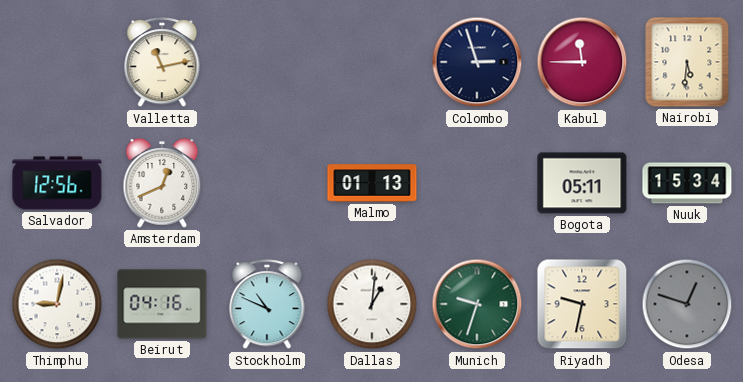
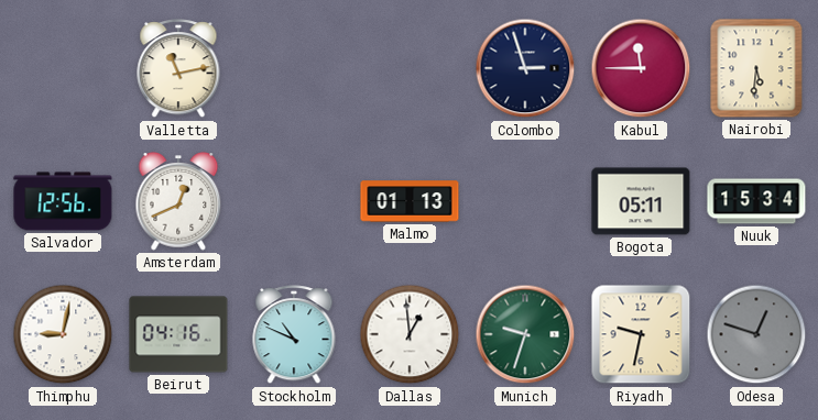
Dallas: 1:01 -> 12:59 (410, 334)
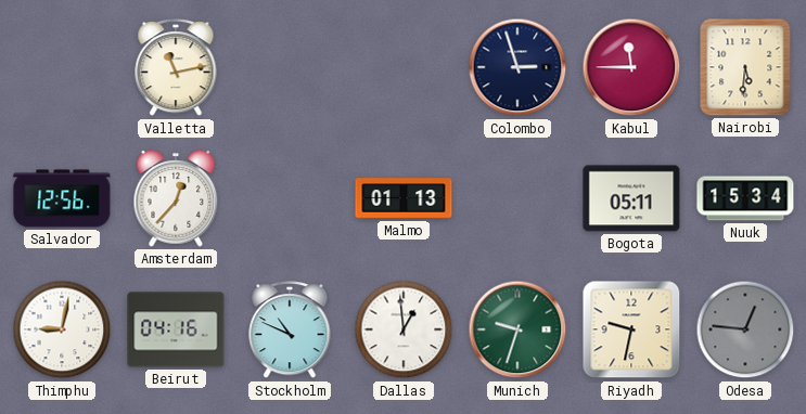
Amsterdam: 12:41 -> 12:37 (176, 198)
Odesa: 12:48 -> 12:46 (745, 329)
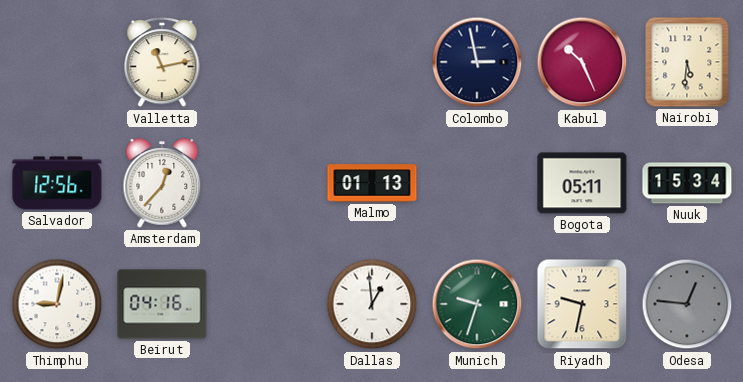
Colombo: 2:57 -> 2:58 (477, 62)
Kabul: 11:45 -> 10:26 (582, 62)
Stockholm: 10:49 -> none (290, 331)
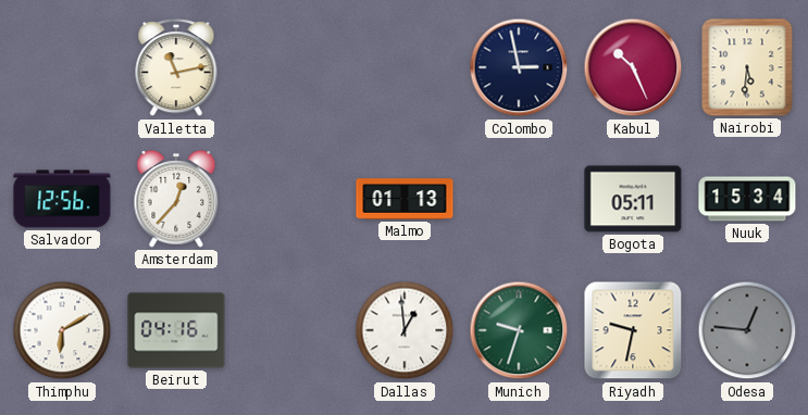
Thimphu: 9:02 -> 6:10 (62, 330)
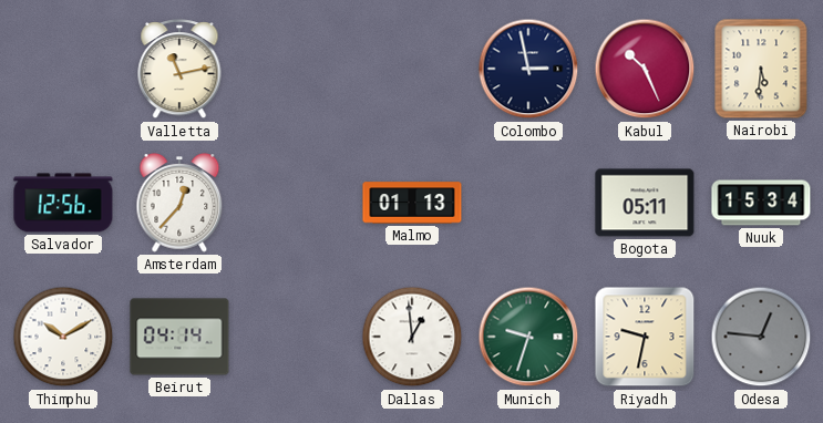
Thimphu: 6:10 -> 10:10 (63, 337)
Beirut: 04:16 -> 04:14 (179, 337)
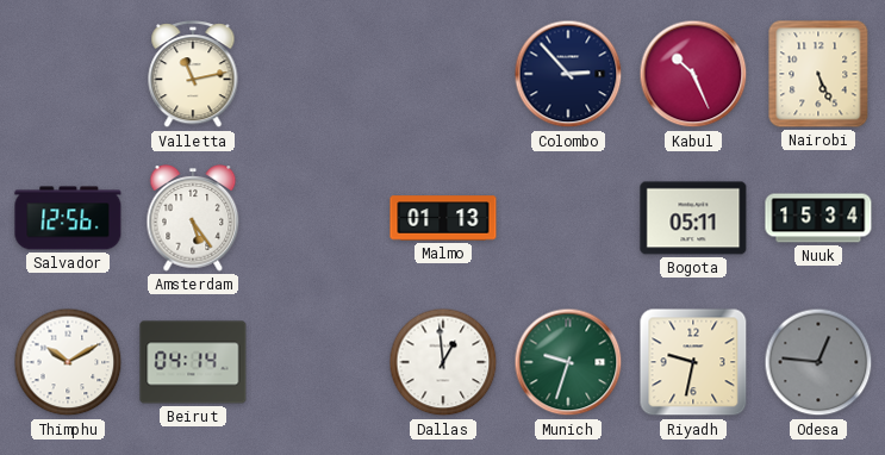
Colombo: 2:58 -> 2:53 (568, 74)
Nairobi: 5:31 -> 5:26 (818, 74)
Amsterdam: 12:37 -> 5:24 (193, 218)
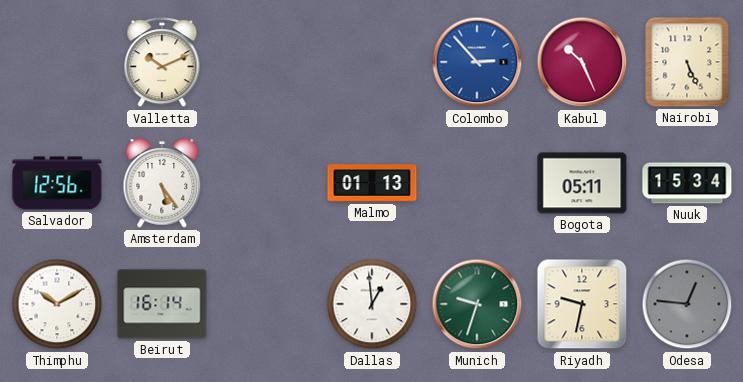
Valletta: 11:13 -> 10:11 (162, 63)
Colombo dial: navy -> blue (477, 62)
Beirut: 04:14 -> 16:14 (162, 304)
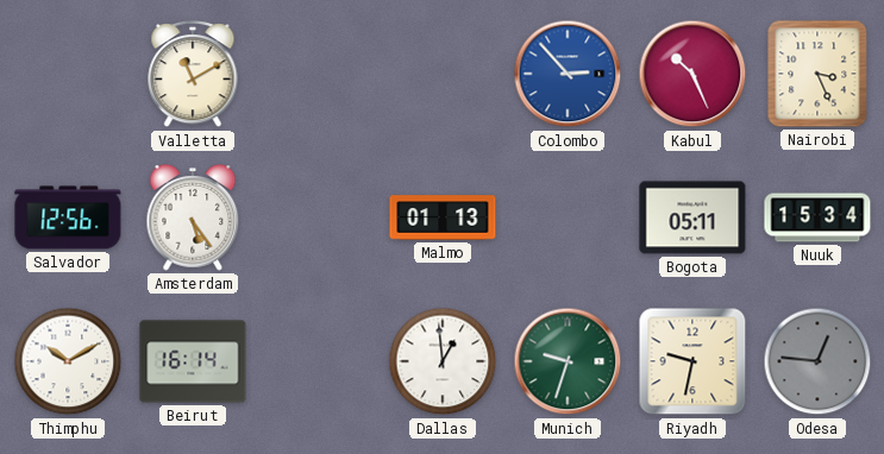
Valletta: 10:11 -> 11:10 (193, 75)
Nairobi: 5:26 -> 3:26 (817, 74)
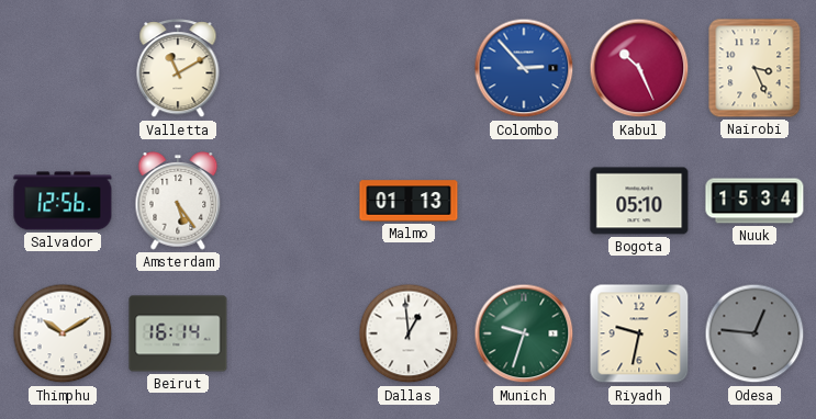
Bogota: 05:11 -> 05:10 (639, 201)
